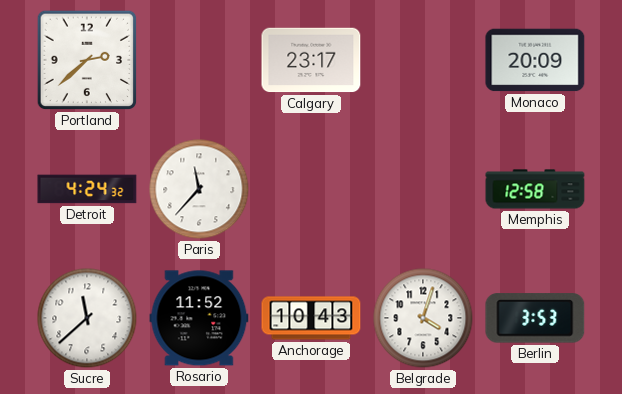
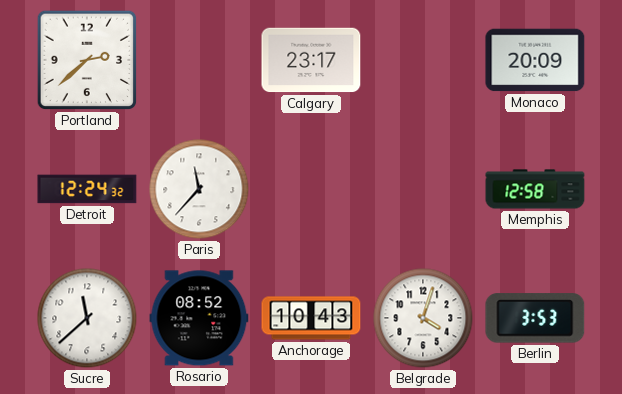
Detroit: 4:24 -> 12:24 (87, 189)
Rosario: 11:52 -> 08:52 (199, 318)
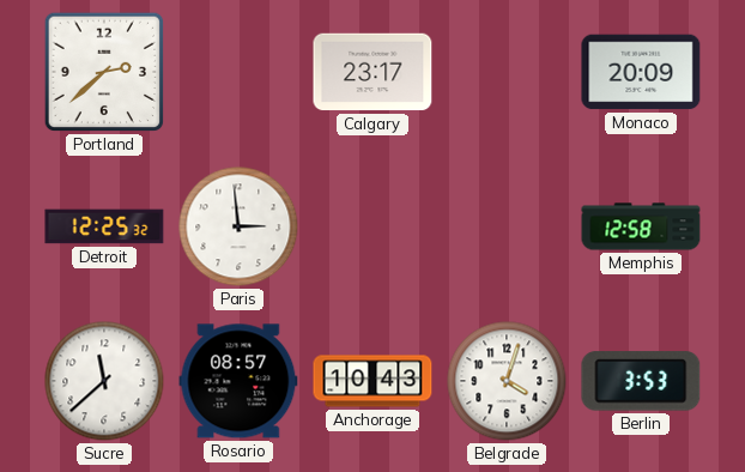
Detroit: 12:24 -> 12:25 (104, 226)
Paris: 11:37 -> 2:59 (238, 226)
Rosario: 08:52 -> 08:57 (238, 381)
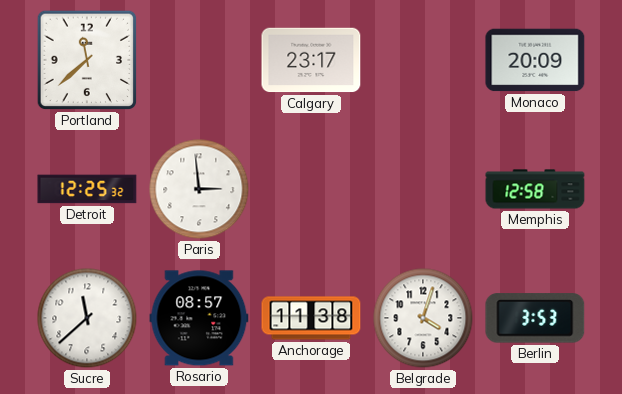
Portland: 2:38 -> 11:38 (87, 60)
Anchorage: 10:43 -> 11:38 (311, 318)
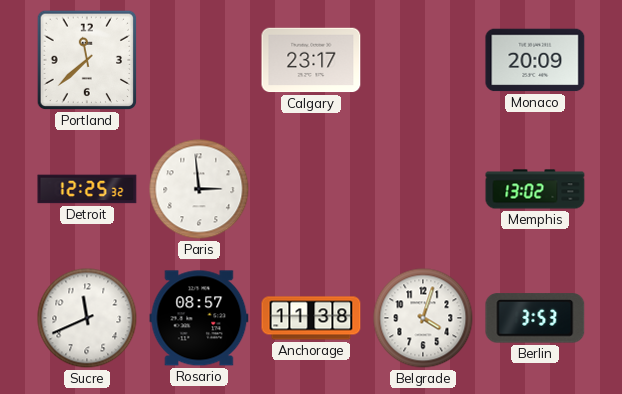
Memphis: 12:58 -> 13:02 (535, 189)
Sucre: 11:38 -> 11:41 (87, 318)
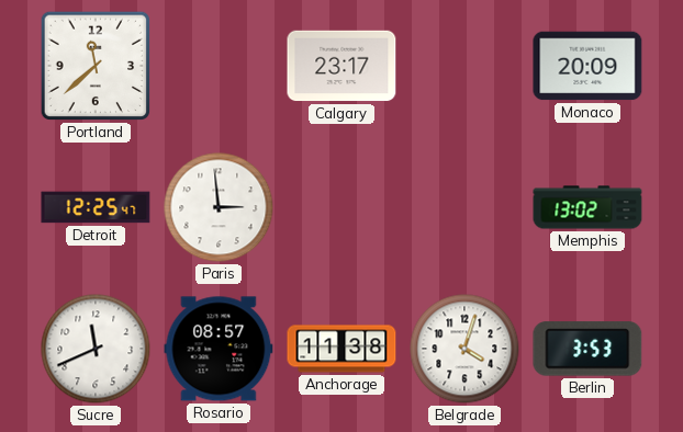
Detroit: 12:25:32 -> 12:25:47 (96, 207)
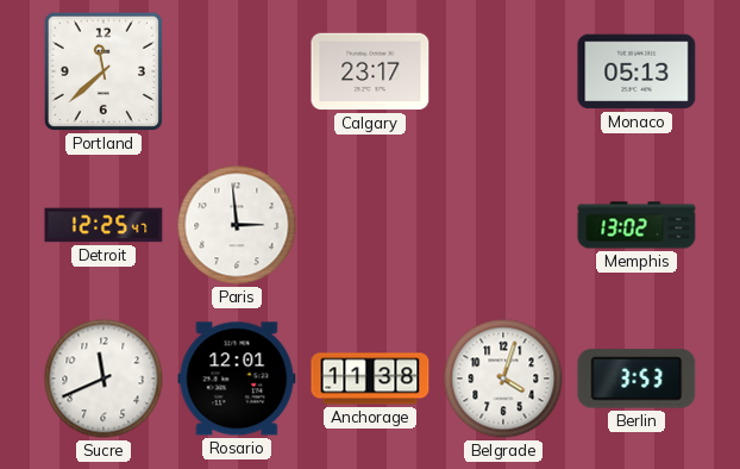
Monaco: 20:09 -> 05:13 (636, 71)
Rosario: 08:57 -> 12:01 (237, 379)
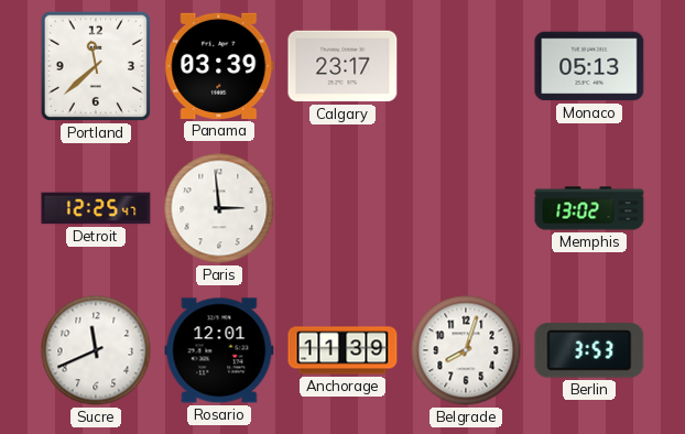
Panama: none -> 03:39 (219, 66)
Anchorage: 11:38 -> 11:39 (342, 350)
Belgrade: 4:03 -> 8:03 (466, 350)
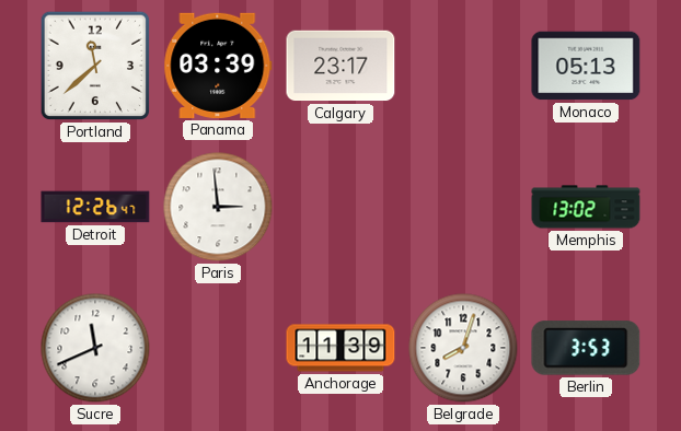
Detroit: 12:25 -> 12:26 (95, 207)
Rosario: 12:01 -> none (219, 350)
